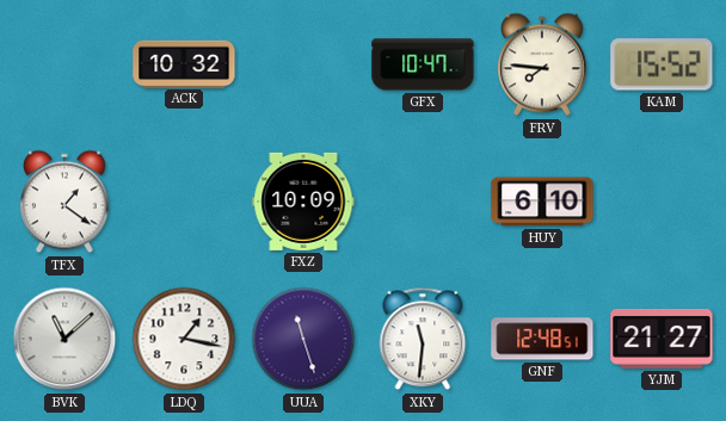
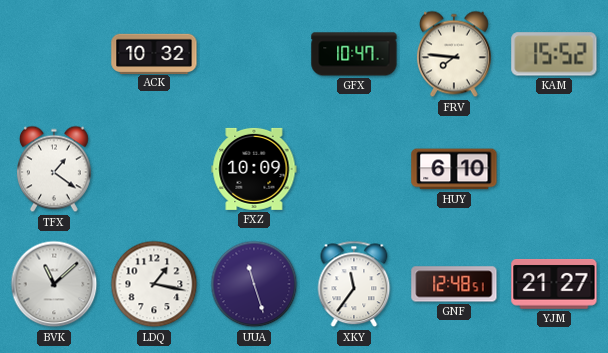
XKY: 11:31 -> 11:36 (354, 284)
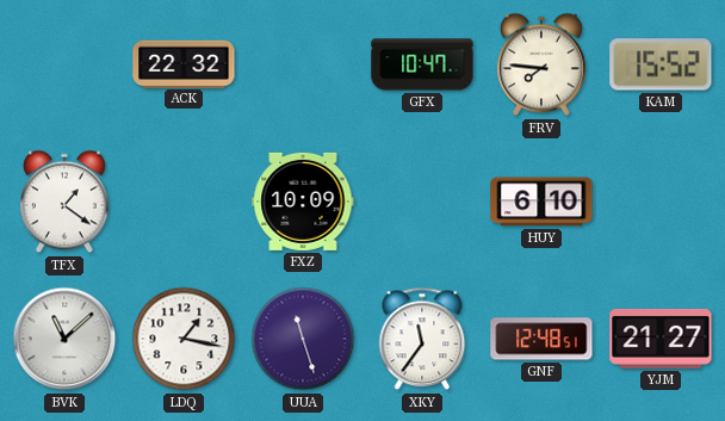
ACK: 10:32 -> 22:32 (184, 63)
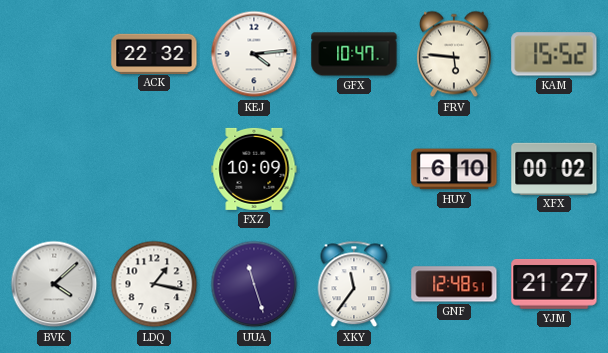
KEJ: none -> 4:14 (254, 54)
FRV: 7:46 -> 5:46 (454, 54)
TFX: 1:21 -> none (64, 202)
XFX: none -> 00:02 (554, 168)
BVK: 11:08 -> 4:08 (54, 284)
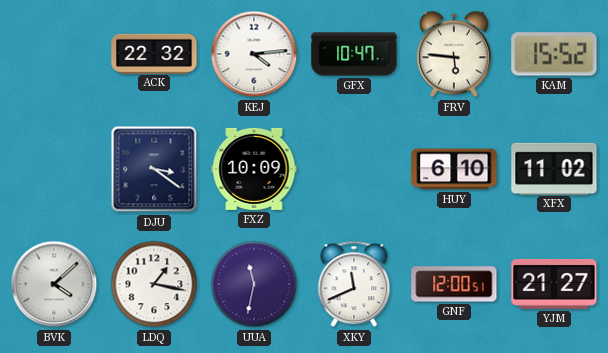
DJU: none -> 3:21 (154, 169)
XFX: 00:02 -> 11:02 (554, 168)
UUA: 11:27 -> 11:32 (254, 284)
XKY: 11:36 -> 11:41 (354, 284)
GNF: 12:48 -> 12:00 (454, 284)
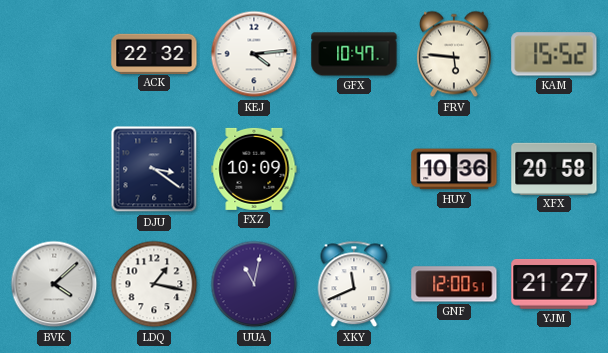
HUY: 6:10 -> 10:36 (454, 169)
XFX: 11:02 -> 20:58 (554, 168)
UUA: 11:32 -> 11:02 (254, 284)
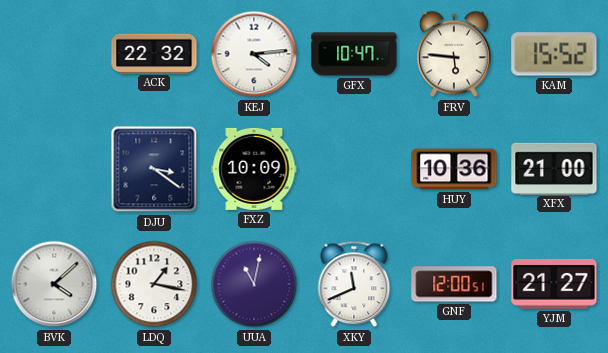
XFX: 20:58 -> 21:00 (554, 168)
